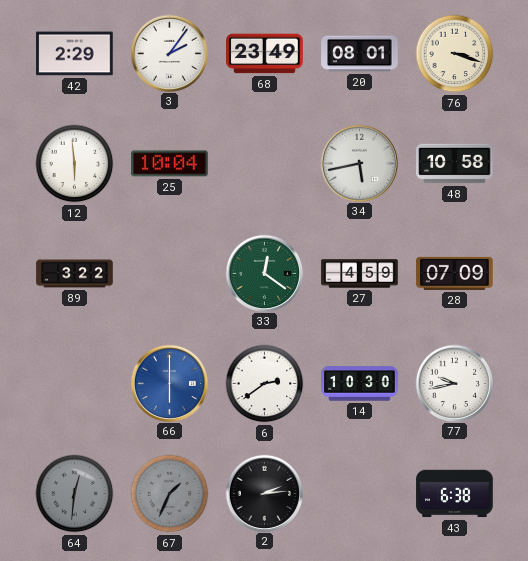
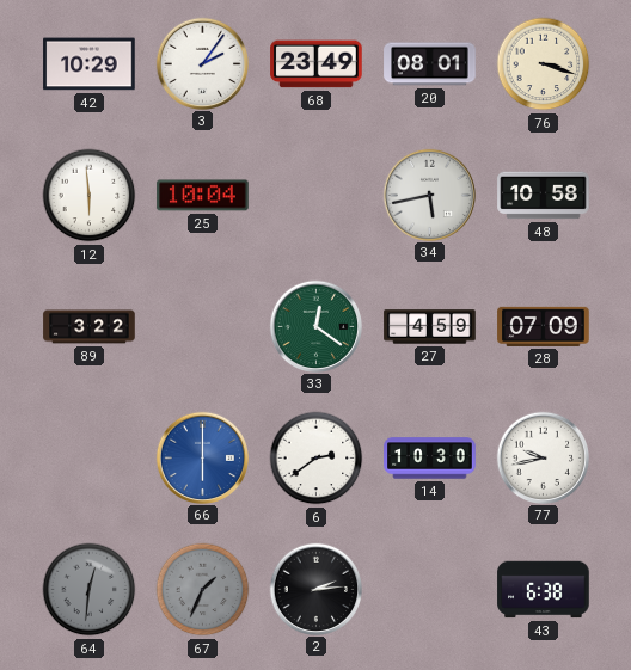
42: 2:29 -> 10:29 (90, 64)
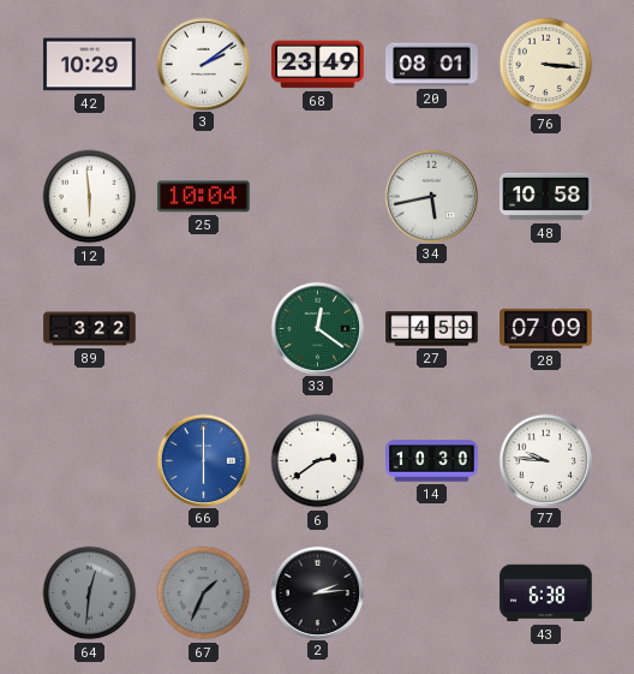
3: 2:06 -> 2:09 (203, 64)
76: 3:18 -> 3:16 (546, 65)
77: 9:43 -> 9:46 (545, 460)
